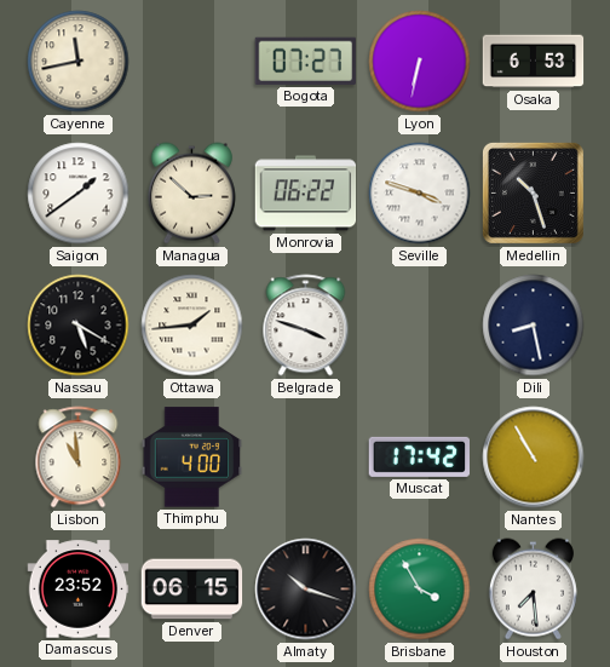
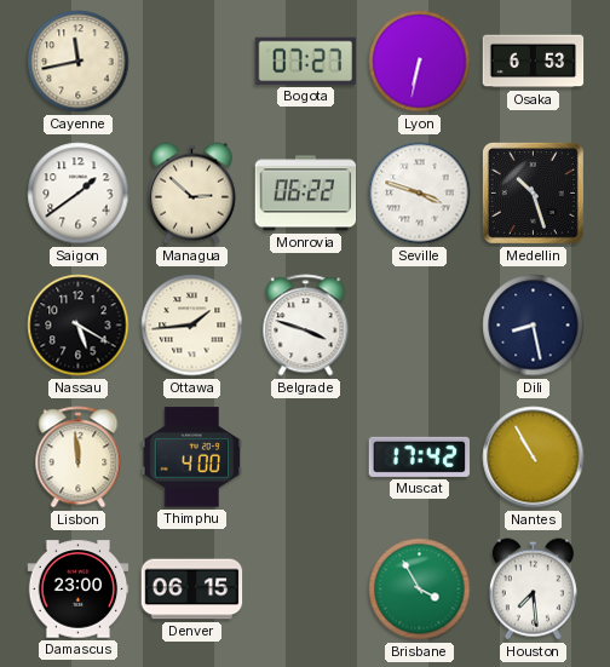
Lisbon: 10:59 -> 11:59 (79, 458)
Damascus: 23:52 -> 23:00 (79, 590)
Almaty: 10:18 -> none (306, 590)
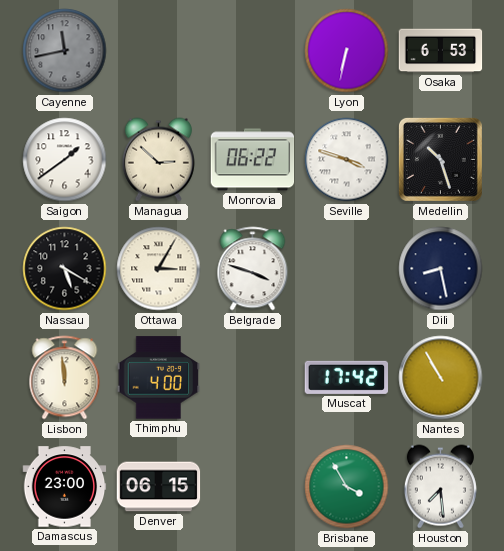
Cayenne dial: cream -> grey (65, 51)
Bogota: 07:27 -> none (305, 61)
Ottawa: 1:44 -> 3:05 (159, 269)
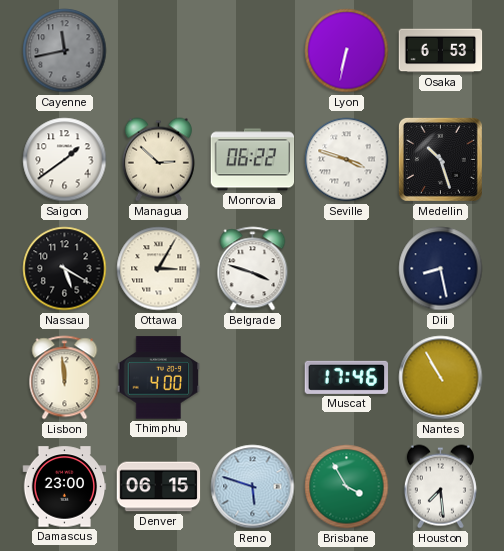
Muscat: 17:42 -> 17:46 (346, 377)
Reno: none -> 5:48 (253, 487)
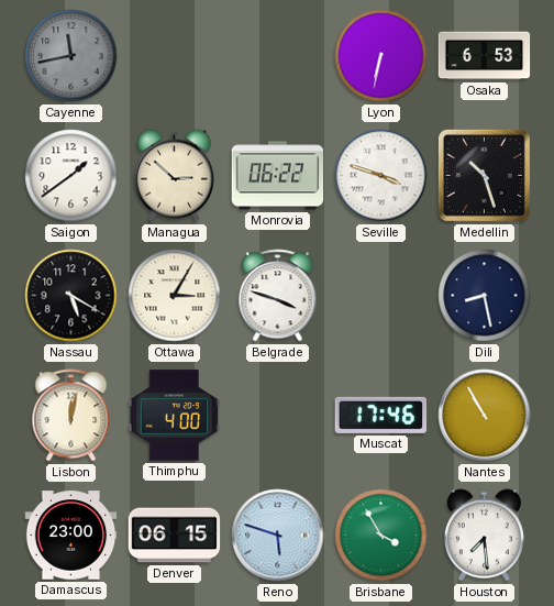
Lisbon: 11:59 -> 12:02 (71, 416)
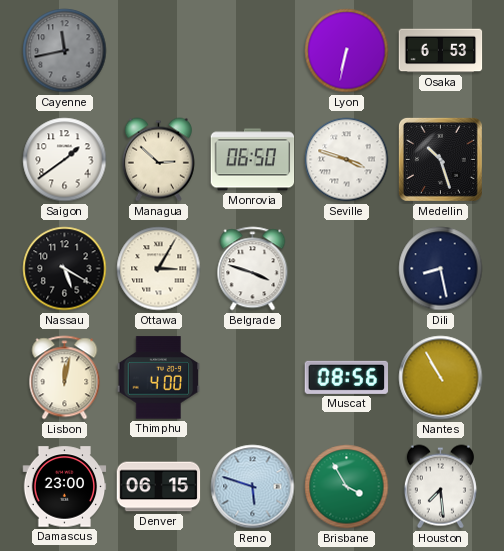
Monrovia: 06:22 -> 06:50 (253, 160)
Muscat: 17:46 -> 08:56 (346, 377)
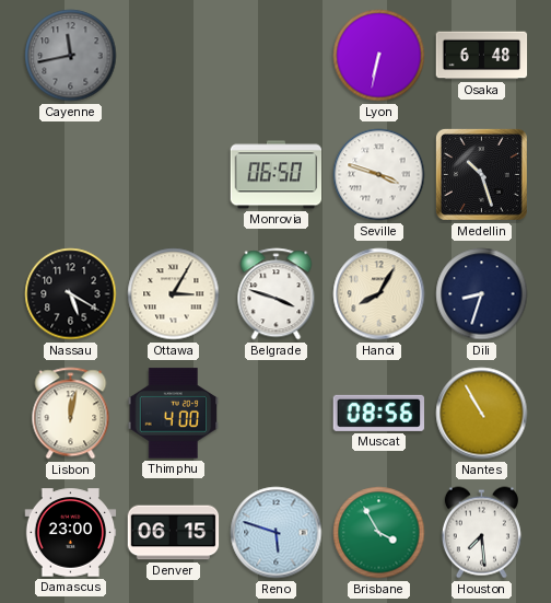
Osaka: 6:53 -> 6:48 (482, 56)
Saigon: 1:39 -> none (65, 160)
Managua: 2:52 -> none (158, 160)
Hanoi: none -> 8:05 (379, 294)
Dili: 8:28 -> 8:33 (482, 294)
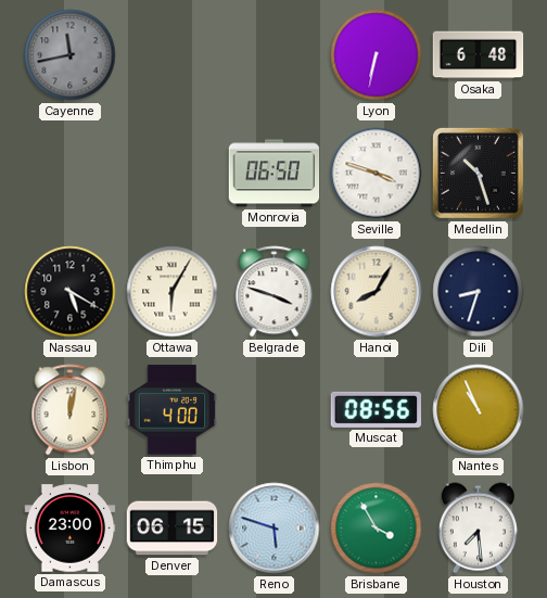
Ottawa: 3:05 -> 6:05 (173, 292)
Nantes: 10:55 -> 10:56 (479, 410)
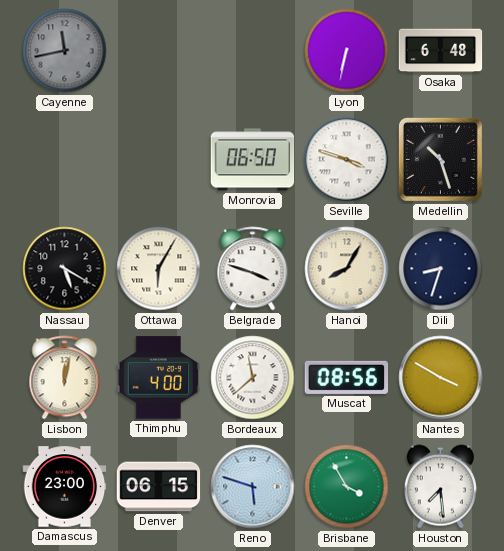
Bordeaux: none -> 11:38 (253, 378)
Nantes: 10:56 -> 3:50 (441, 378)
